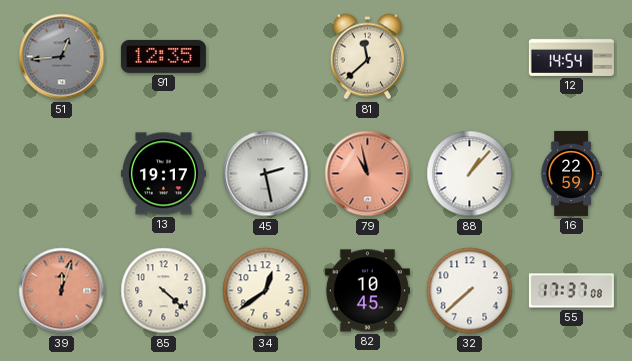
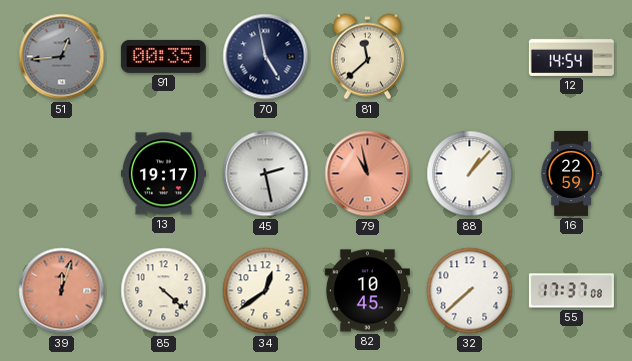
91: 12:35 -> 00:35 (163, 56)
70: none -> 4:58 (266, 57)
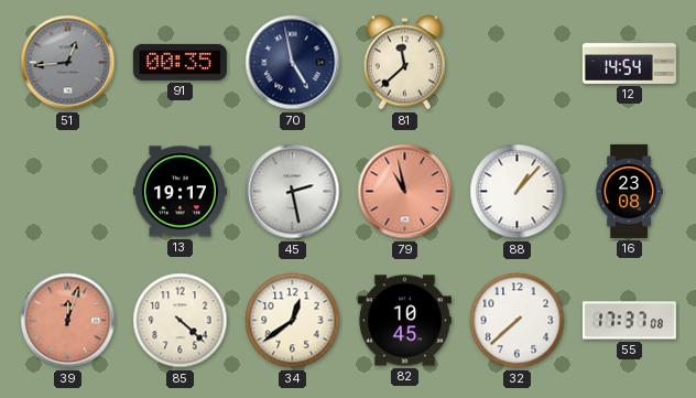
16: 22:59 -> 23:08 (629, 191)
